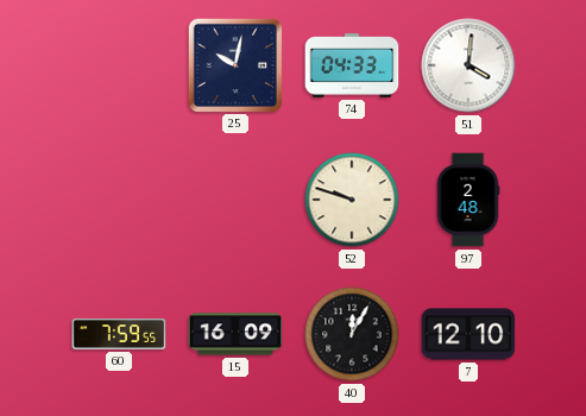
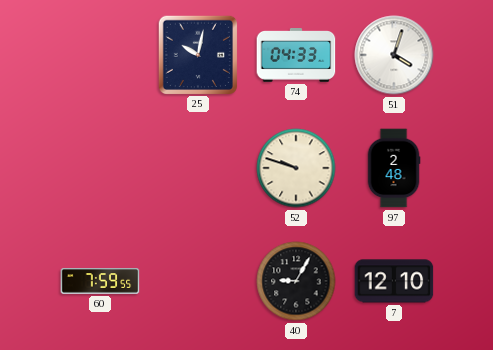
51: 4:01 -> 4:03 (394, 55)
15: 16:09 -> none (235, 334)
40: 12:05 -> 9:05 (296, 281)
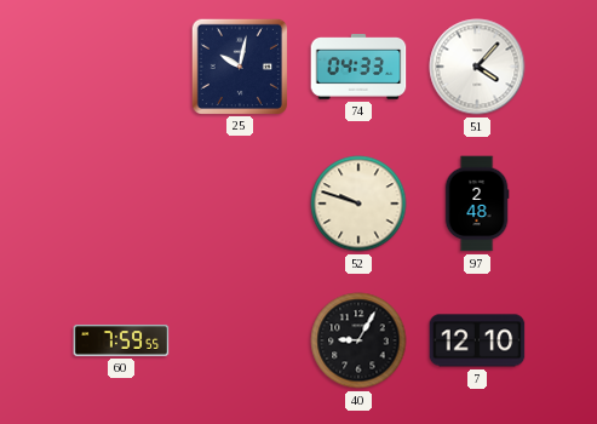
51: 4:03 -> 4:07 (477, 67)
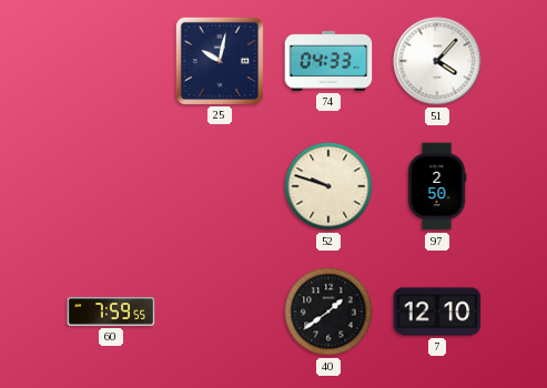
97: 2:48 -> 2:50 (437, 186)
40: 9:05 -> 1:39 (328, 312)
